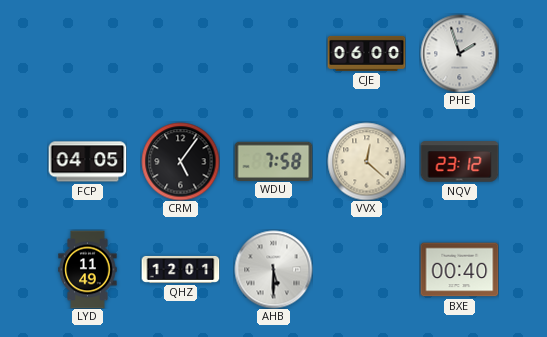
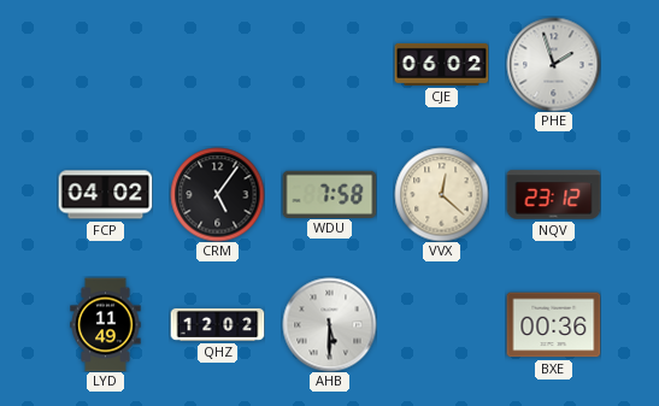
CJE: 06:00 -> 06:02 (441, 64)
FCP: 04:05 -> 04:02 (105, 195)
QHZ: 12:01 -> 12:02 (217, 324)
BXE: 00:40 -> 00:36 (553, 325)
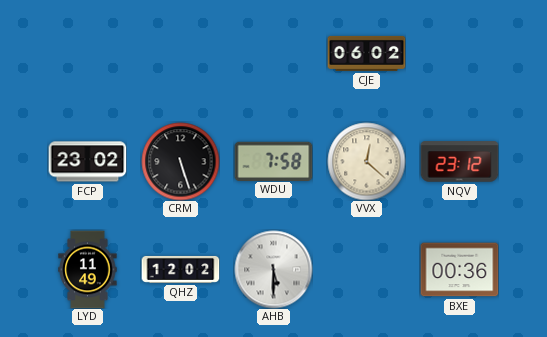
PHE: 1:57 -> none (553, 64)
FCP: 04:02 -> 23:02 (87, 162)
CRM: 5:06 -> 5:27 (180, 161)
